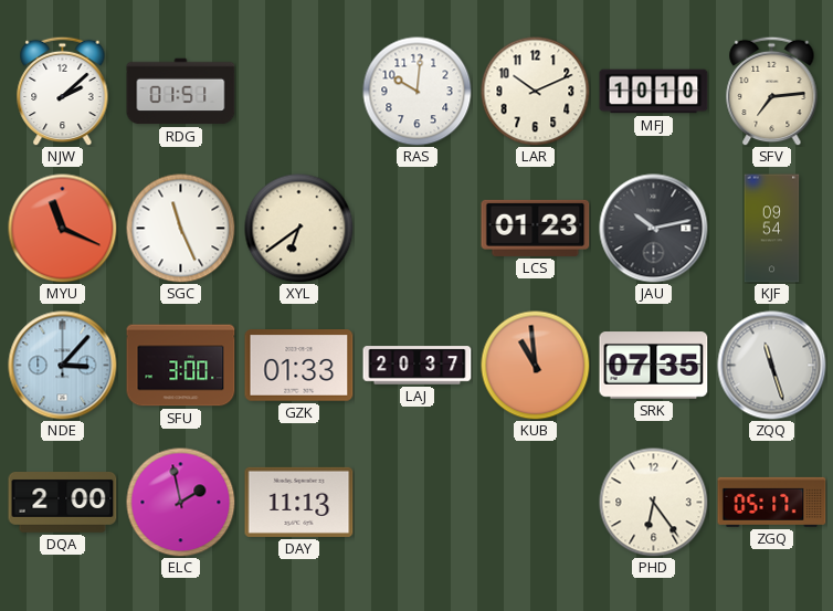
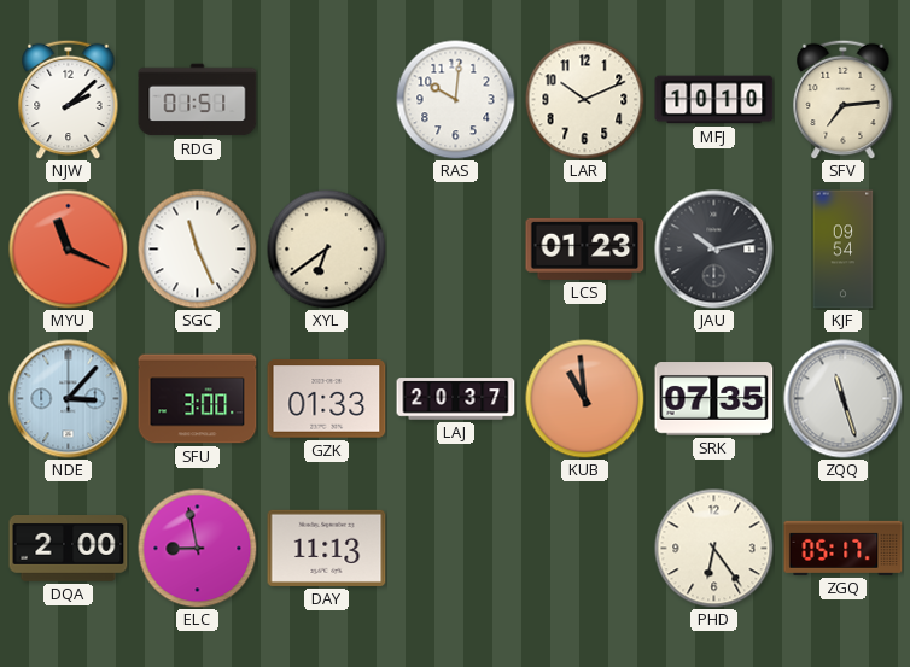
ELC: 1:58 -> 8:58 (198, 549)
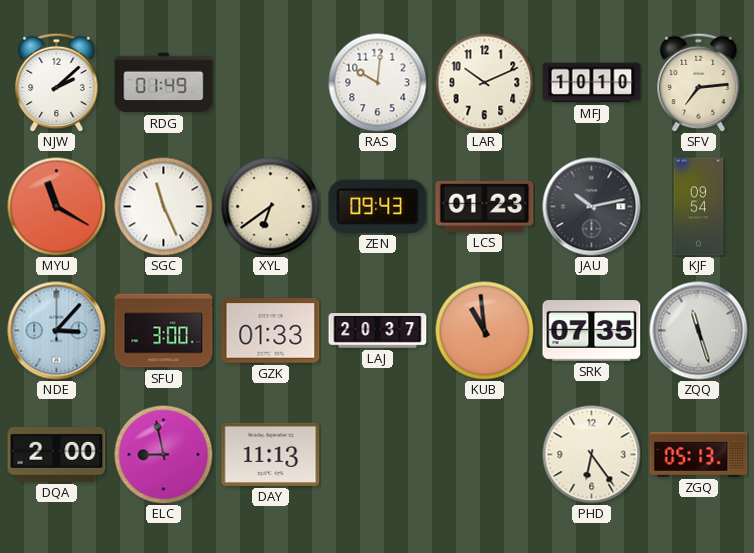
RDG: 01:51 -> 01:49 (164, 83)
MYU: 11:19 -> 11:20 (57, 207)
ZEN: none -> 09:43 (378, 206)
ZGQ: 05:17 -> 05:13 (699, 454)
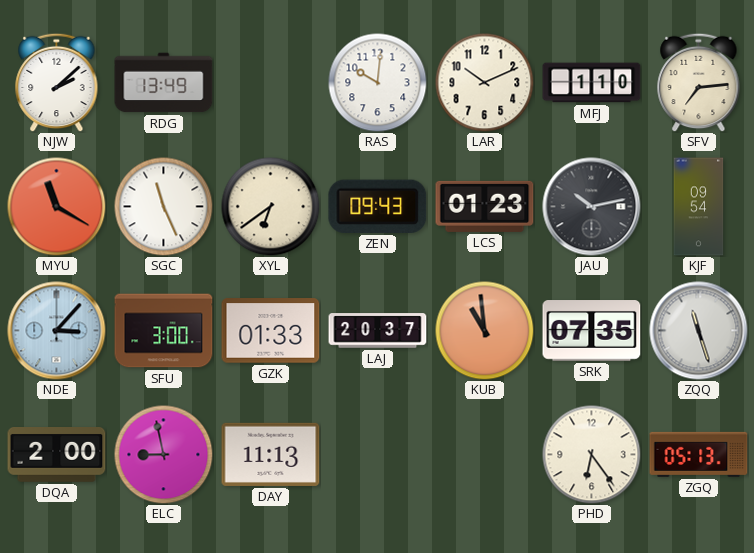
RDG: 01:49 -> 13:49 (164, 83)
MFJ: 10:10 -> 1:10 (592, 83)
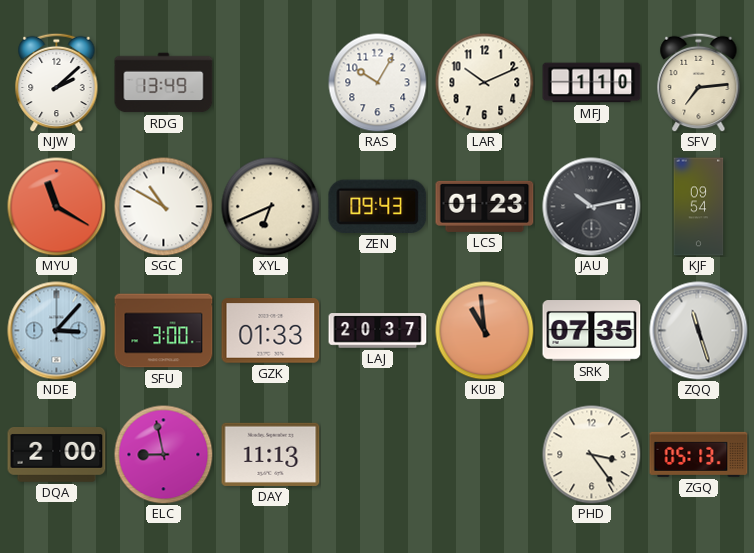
RAS: 10:01 -> 10:05 (378, 83)
SGC: 11:26 -> 10:50 (164, 207)
XYL: 6:39 -> 6:41 (271, 207)
PHD: 6:24 -> 3:24 (592, 455)
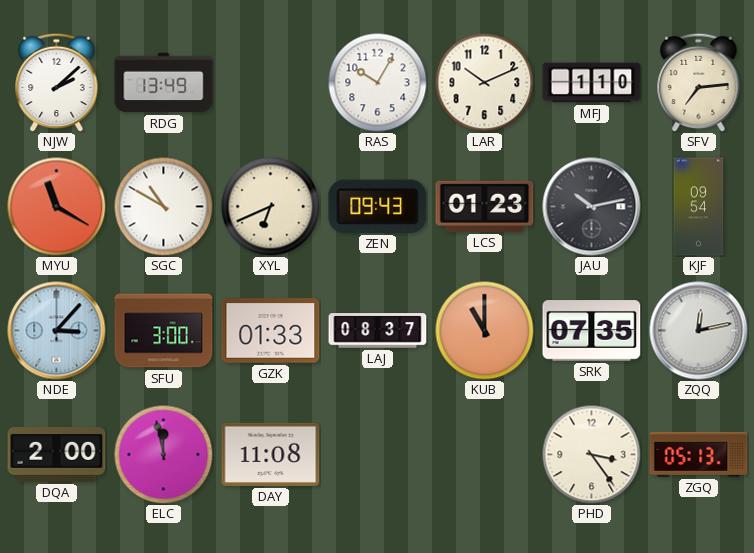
LAJ: 20:37 -> 08:37 (378, 331)
KUB: 10:59 -> 11:00 (485, 331)
ZQQ: 11:27 -> 12:13 (699, 331)
ELC: 8:58 -> 11:58 (164, 455)
DAY: 11:13 -> 11:08 (271, 454)
